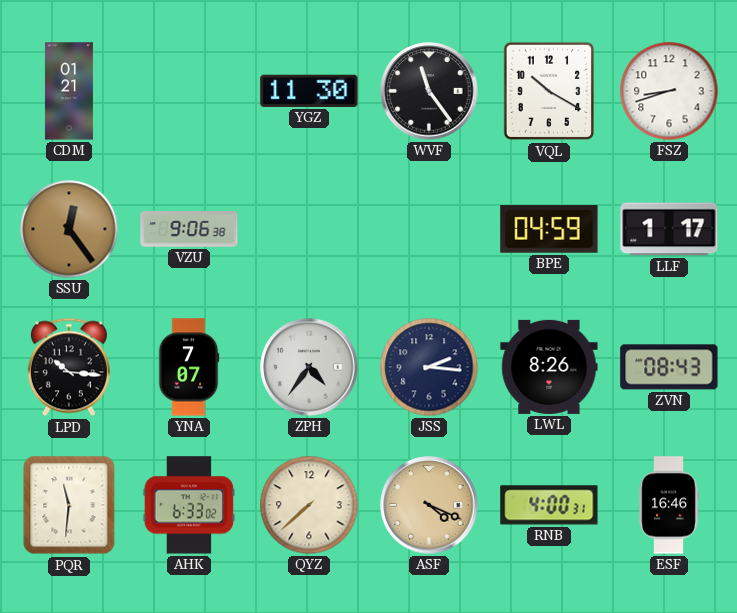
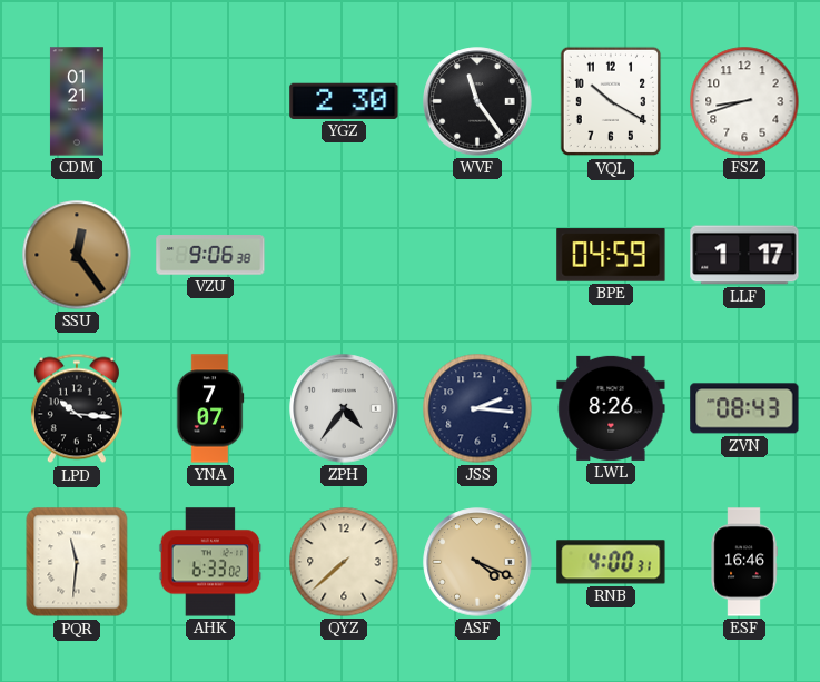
YGZ: 11:30 -> 2:30 (344, 101)
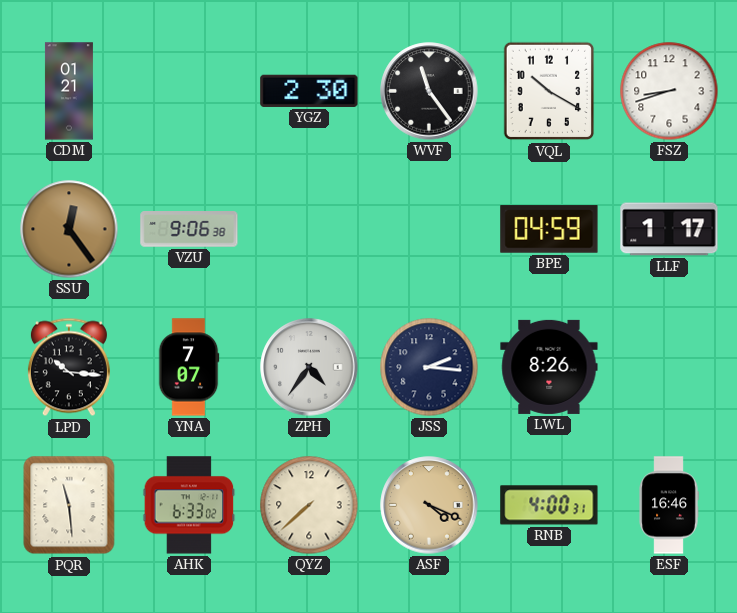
ZVN: 08:43 -> none (744, 408)
PQR: 11:31 -> 11:29 (69, 505)
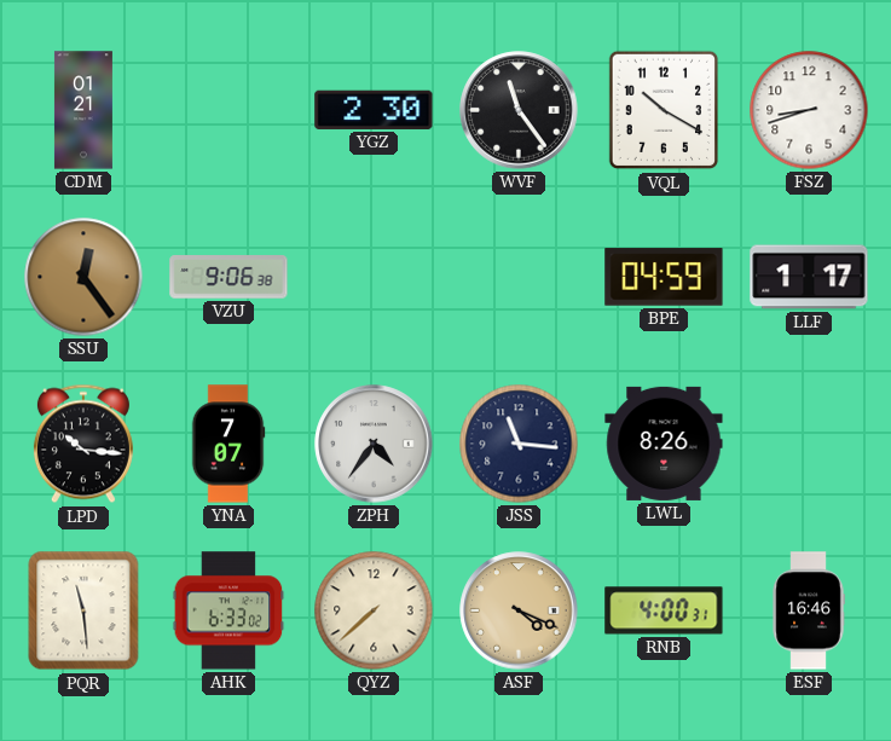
JSS: 2:16 -> 11:16 (519, 444)
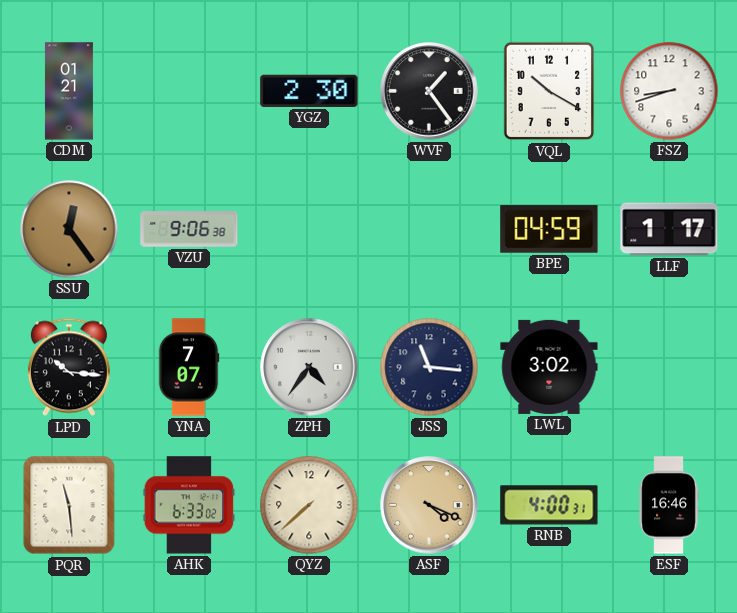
WVF: 11:24 -> 1:24 (429, 91)
LWL: 8:26 -> 3:02 (549, 367)
